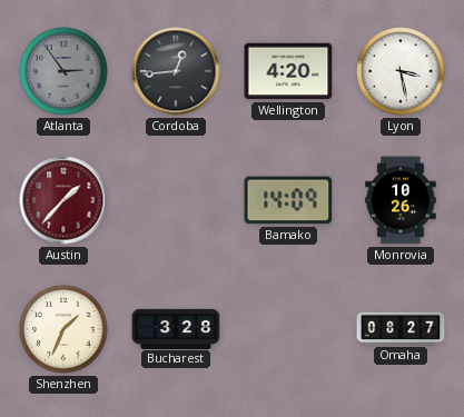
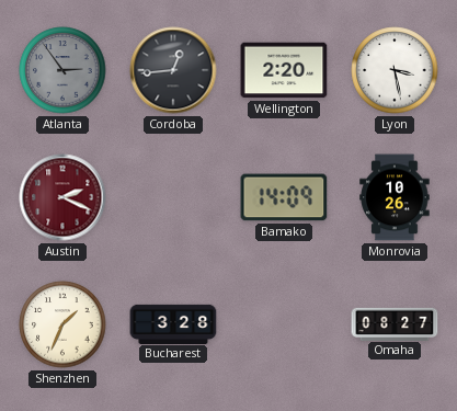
Wellington: 4:20 -> 2:20 (284, 70)
Austin: 1:37 -> 2:19 (62, 197)
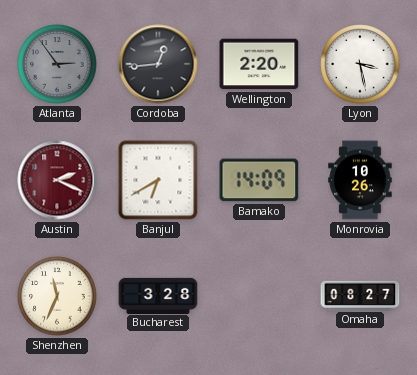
Banjul: none -> 6:40 (158, 180)
Shenzhen: 1:34 -> 11:34 (57, 296)
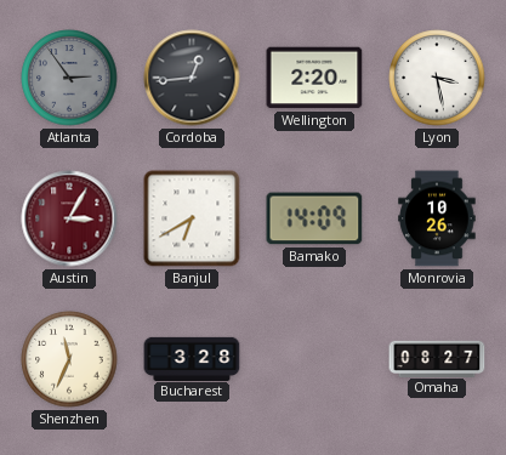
Austin: 2:19 -> 3:05 (69, 218)
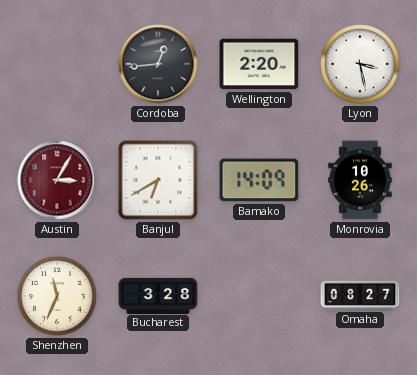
Atlanta: 2:54 -> none (69, 78)
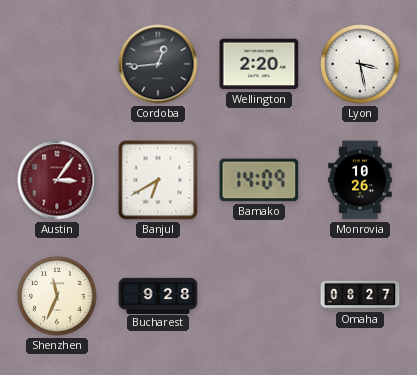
Austin: 3:05 -> 3:06 (57, 180)
Bucharest: 3:28 -> 9:28 (158, 295)
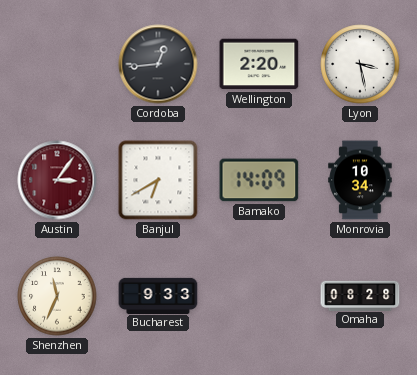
Monrovia: 10:26 -> 10:34 (360, 180)
Bucharest: 9:28 -> 9:33 (158, 295)
Omaha: 08:27 -> 08:28 (360, 295)
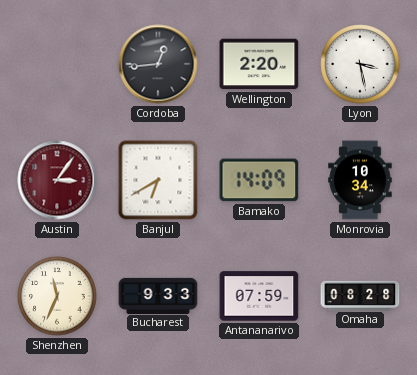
Antananarivo: none -> 07:59 (259, 296)
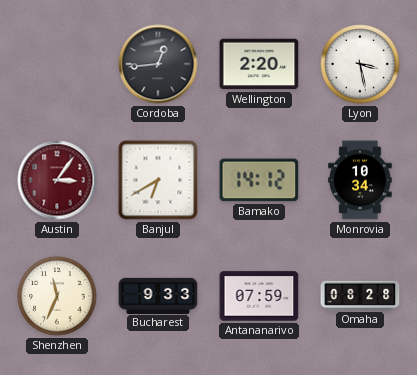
Bamako: 14:09 -> 14:12 (259, 180)
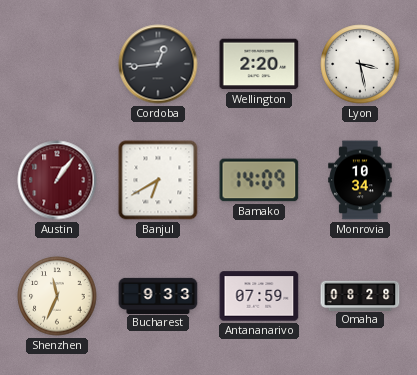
Austin: 3:06 -> 1:06 (57, 180)
Bamako: 14:12 -> 14:09 (259, 180)
